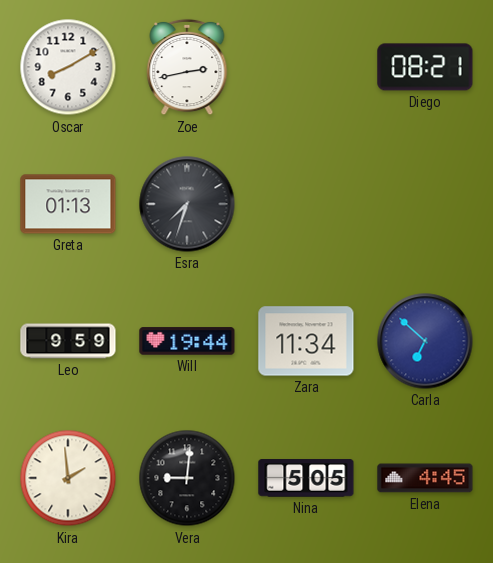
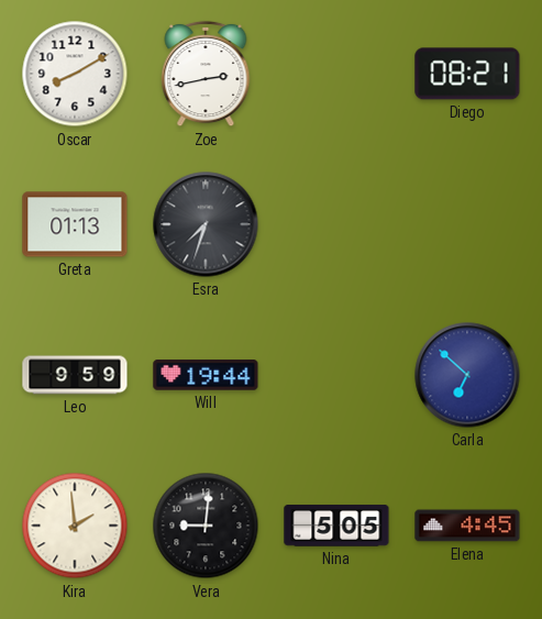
Zara: 11:34 -> none (306, 341)
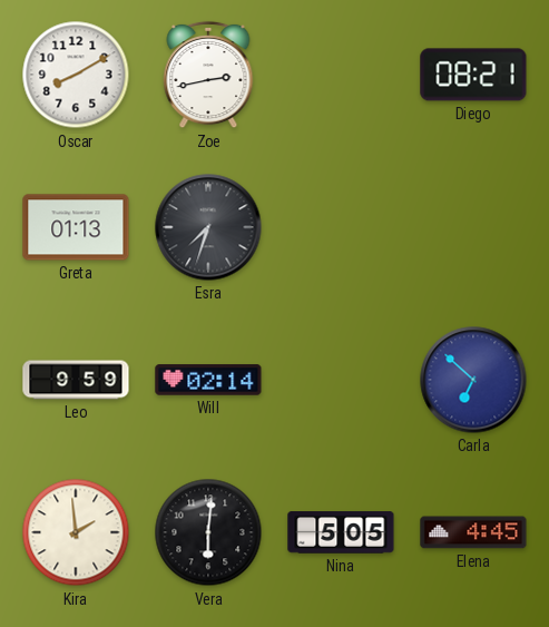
Will: 19:44 -> 02:14 (208, 380)
Vera: 9:01 -> 6:01 (208, 532)
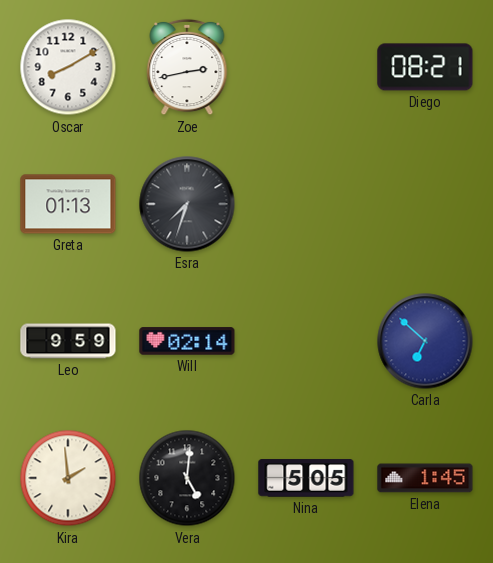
Vera: 6:01 -> 5:01 (187, 478)
Elena: 4:45 -> 1:45 (425, 478)
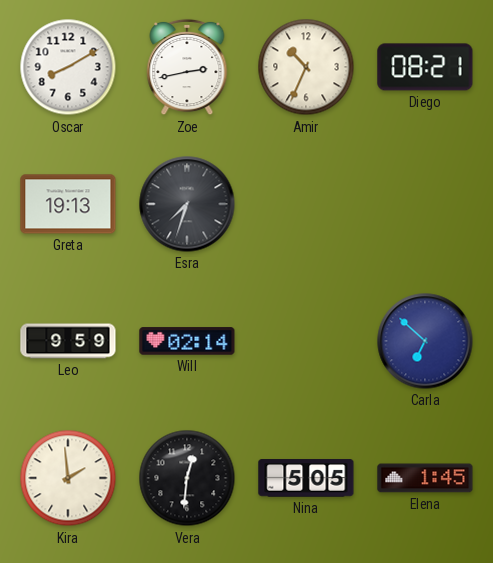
Amir: none -> 10:34 (306, 67)
Greta: 01:13 -> 19:13 (68, 204)
Vera: 5:01 -> 12:31 (187, 478)
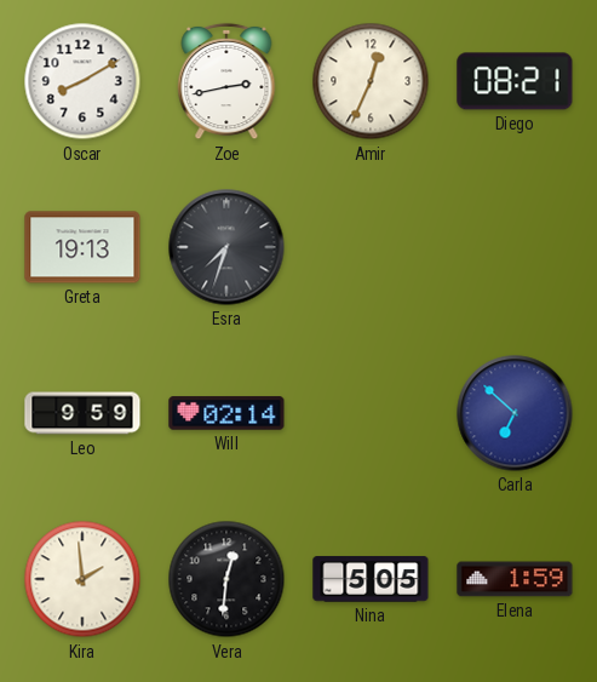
Amir: 10:34 -> 12:34 (371, 81)
Elena: 1:45 -> 1:59 (515, 579)
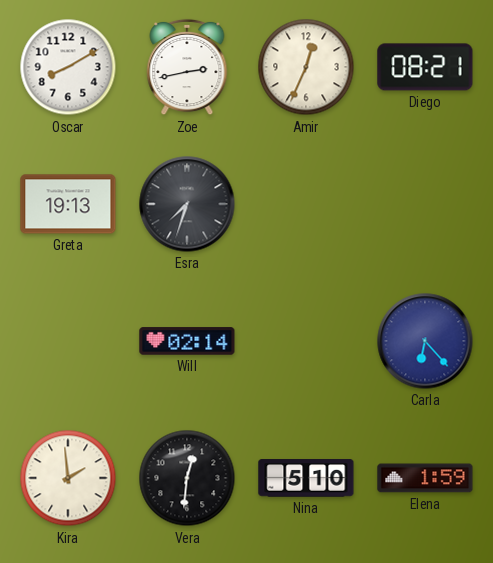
Leo: 9:59 -> none (82, 413)
Carla: 6:52 -> 6:23 (425, 341)
Nina: 5:05 -> 5:10 (306, 478)
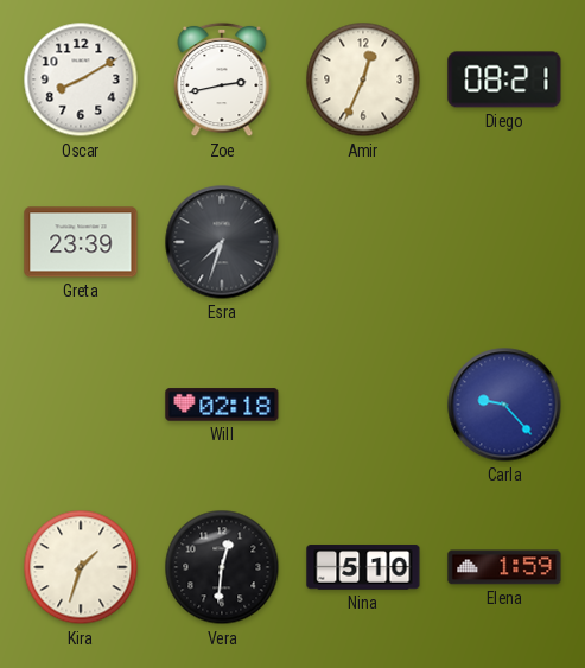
Greta: 19:13 -> 23:39 (81, 242)
Will: 02:14 -> 02:18 (222, 405)
Carla: 6:23 -> 9:23 (504, 405)
Kira: 1:59 -> 1:33 (81, 567)
